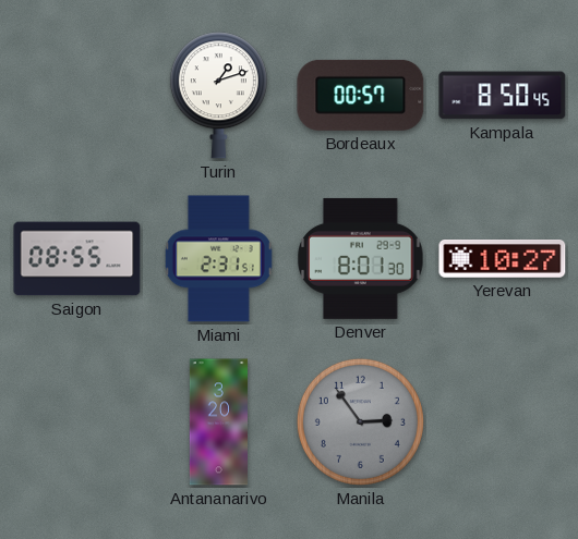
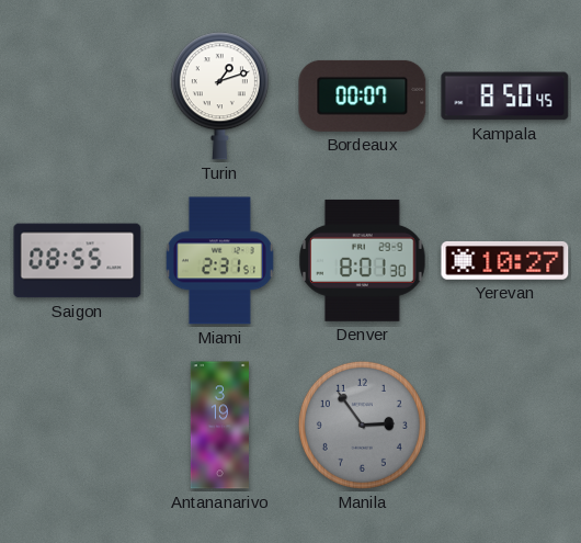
Bordeaux: 00:57 -> 00:07 (363, 95)
Antananarivo: 3:20 -> 3:19 (219, 426)
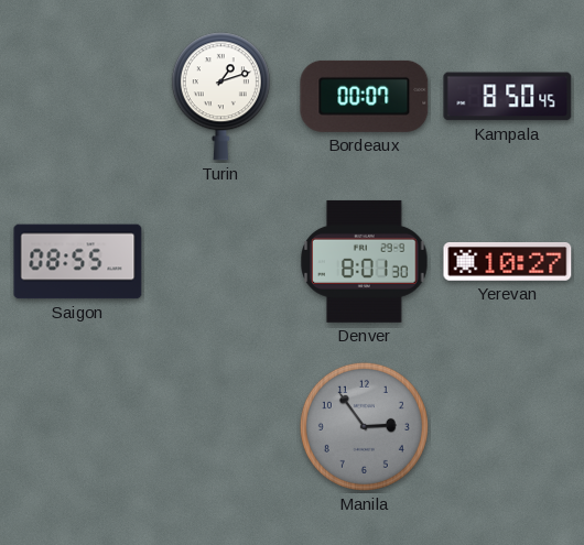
Miami: 2:31 -> none (219, 261)
Antananarivo: 3:19 -> none (219, 426)
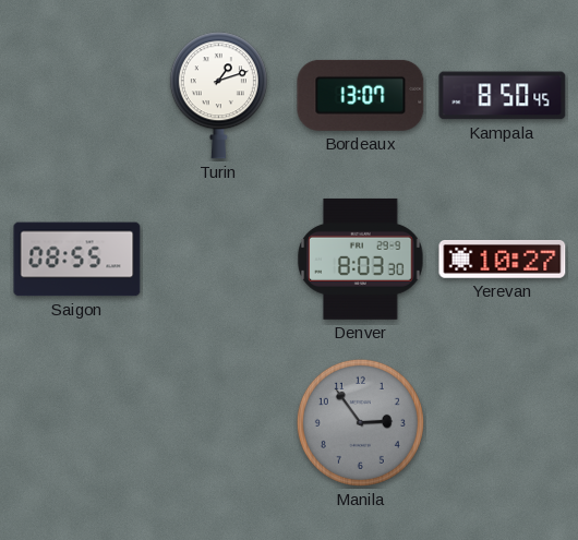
Bordeaux: 00:07 -> 13:07 (361, 95)
Denver: 8:01 -> 8:03 (361, 259)
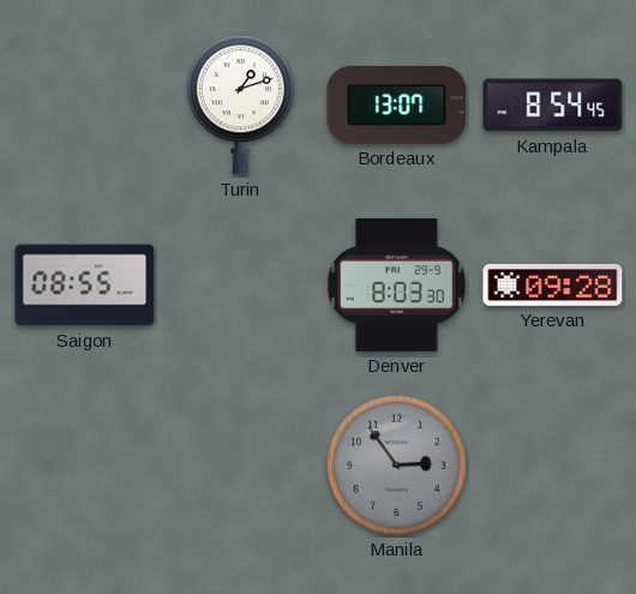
Kampala: 8:50 -> 8:54 (553, 106)
Yerevan: 10:27 -> 09:28 (553, 286)
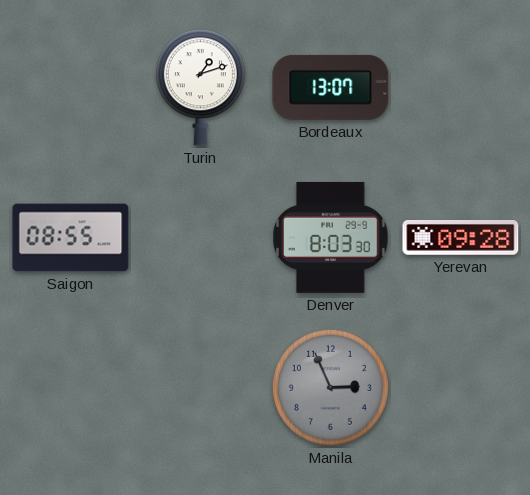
Kampala: 8:54 -> none (553, 106)
Manila: 2:54 -> 2:56 (330, 387)
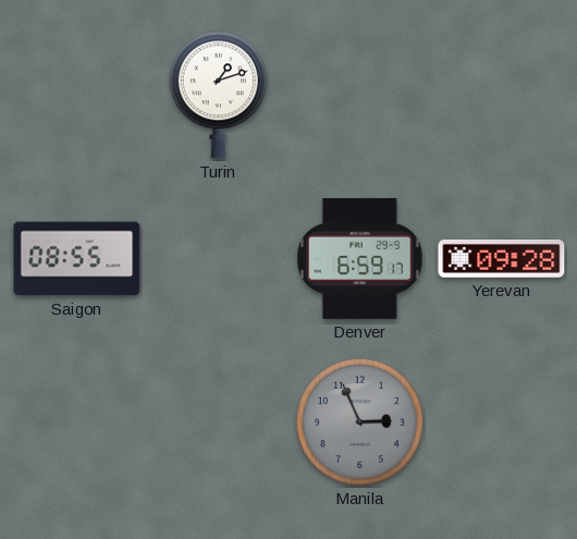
Bordeaux: 13:07 -> none (331, 87)
Denver: 8:03 -> 6:59 (360, 258)
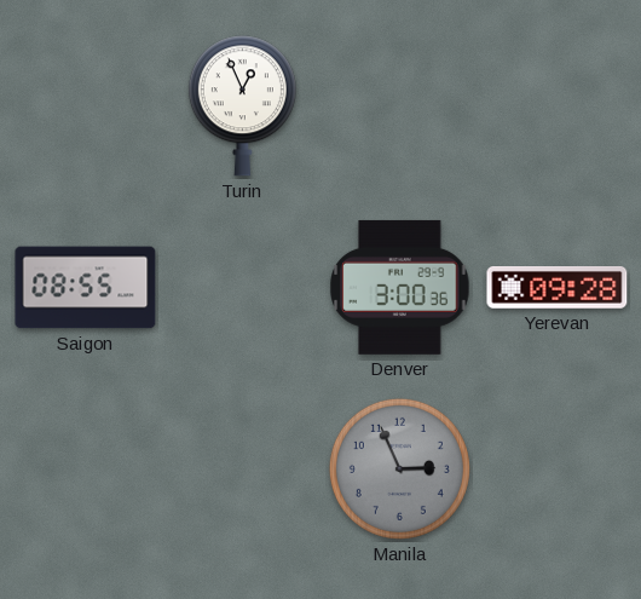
Turin: 1:12 -> 12:56 (242, 106)
Denver: 6:59 -> 3:00 (400, 287)
